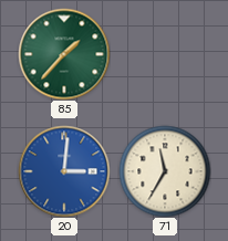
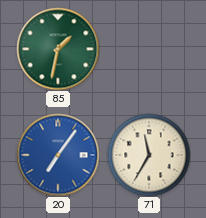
85: 1:37 -> 1:32 (58, 49)
20: 3:01 -> 7:06 (58, 155)
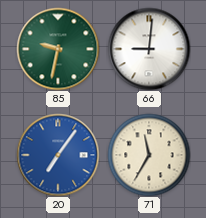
85: 1:32 -> 9:32 (58, 49)
66: none -> 9:01 (149, 49)
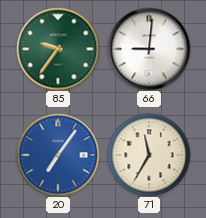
85: 9:32 -> 9:36 (58, 49)
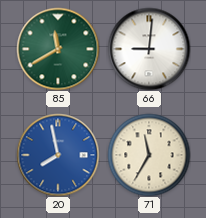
85: 9:36 -> 11:40 (58, 49)
20: 7:06 -> 7:58 (58, 155)
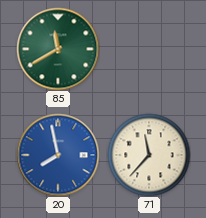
66: 9:01 -> none (149, 49)
71: 11:35 -> 11:37 (149, 155)
